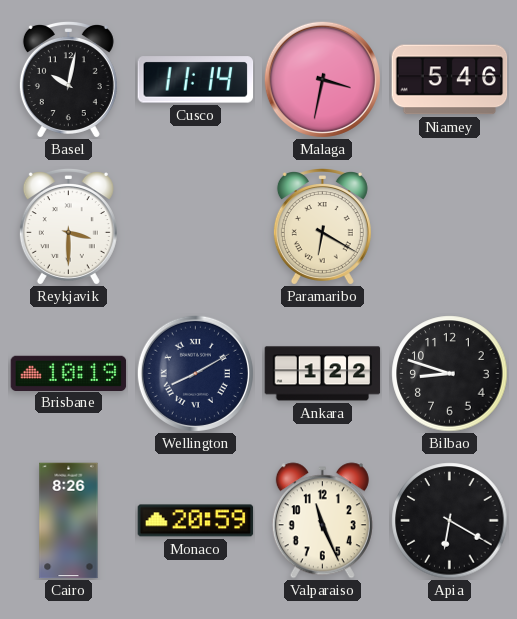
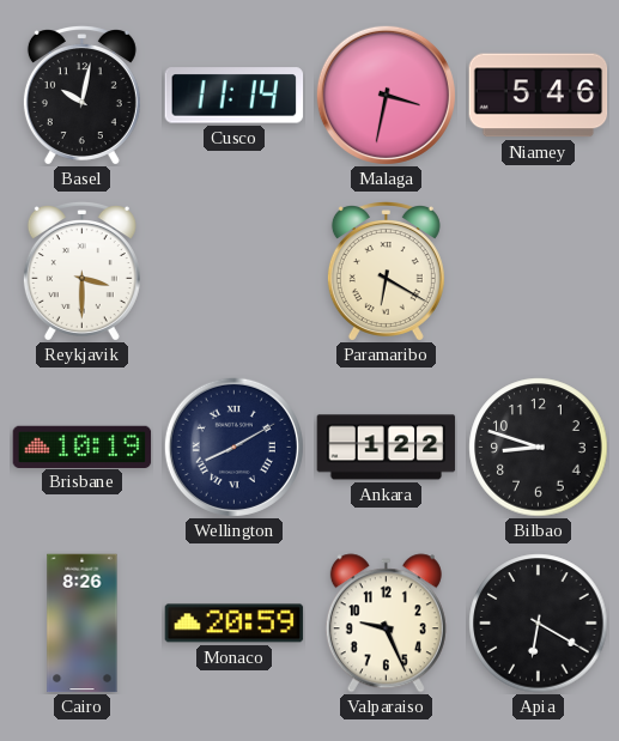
Valparaiso: 11:26 -> 9:26 (386, 624)
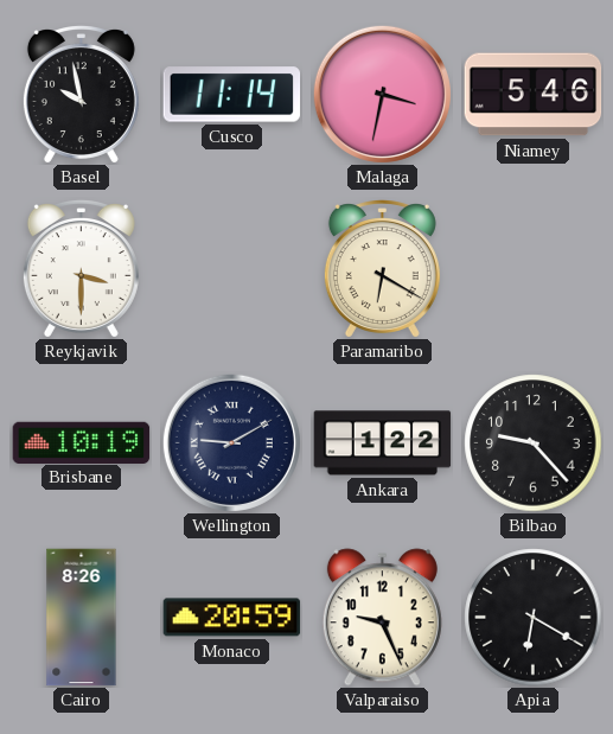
Basel: 10:02 -> 9:58 (81, 95)
Wellington: 8:10 -> 9:10 (231, 442)
Bilbao: 8:48 -> 9:23 (534, 443)
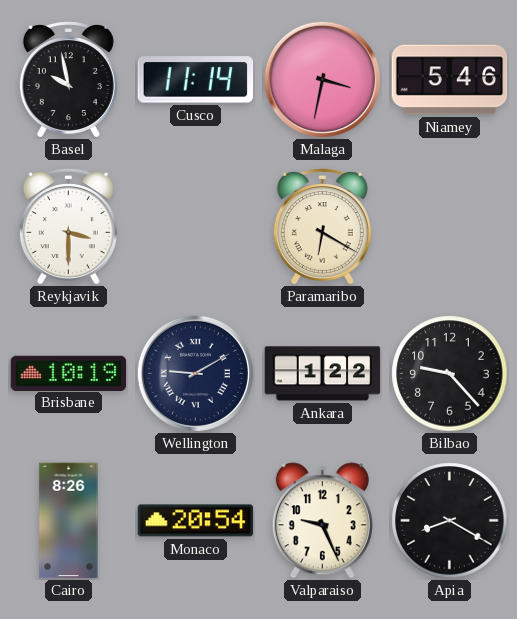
Monaco: 20:59 -> 20:54 (196, 521)
Apia: 6:20 -> 8:20 (450, 521)
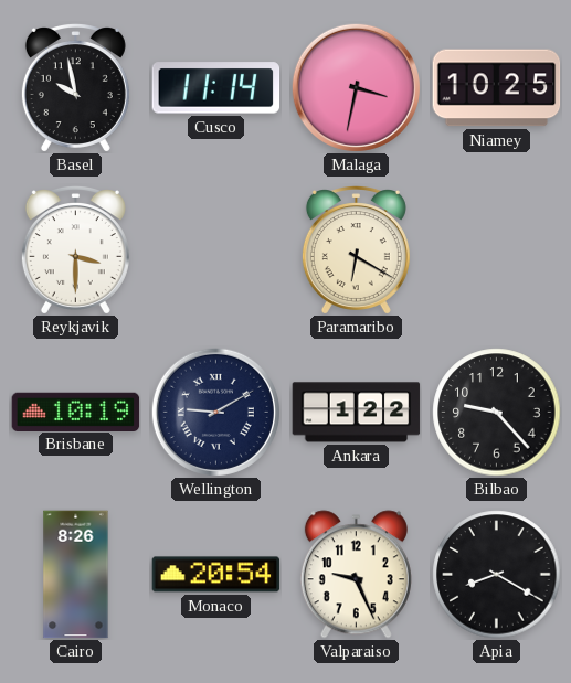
Niamey: 5:46 -> 10:25 (497, 88)
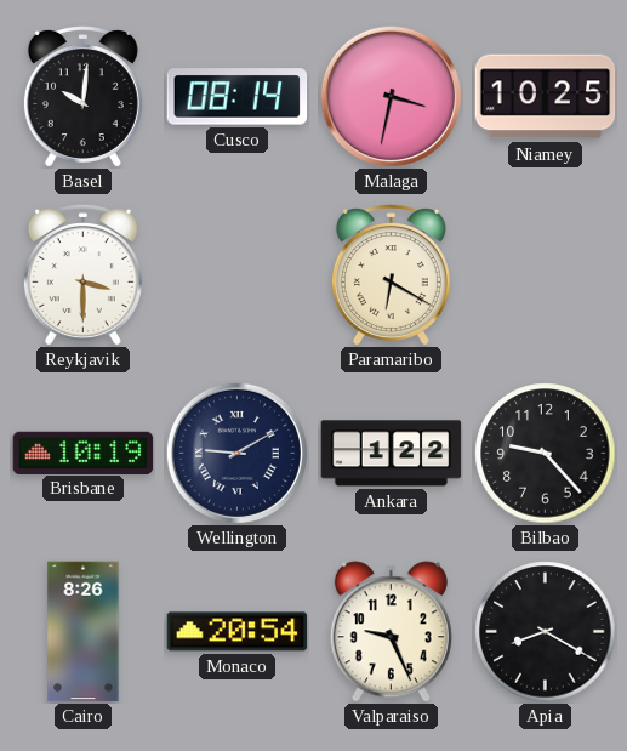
Basel: 9:58 -> 10:01 (82, 97)
Cusco: 11:14 -> 08:14 (238, 97)
